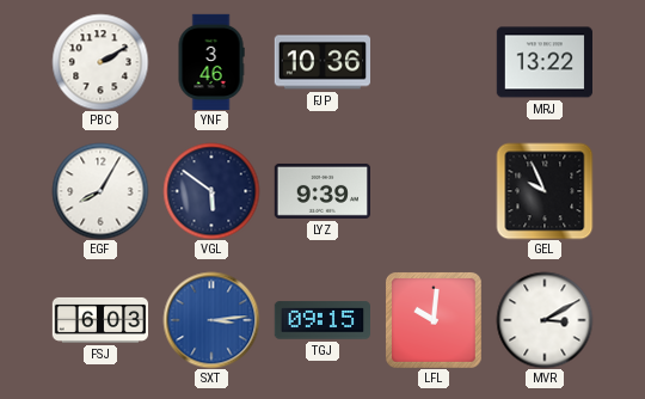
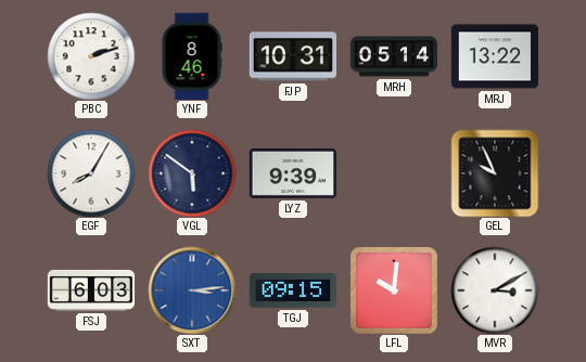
PBC: 2:10 -> 2:12 (91, 56)
YNF: 3:46 -> 8:46 (192, 56)
FJP: 10:36 -> 10:31 (292, 56)
MRH: none -> 05:14 (394, 56)
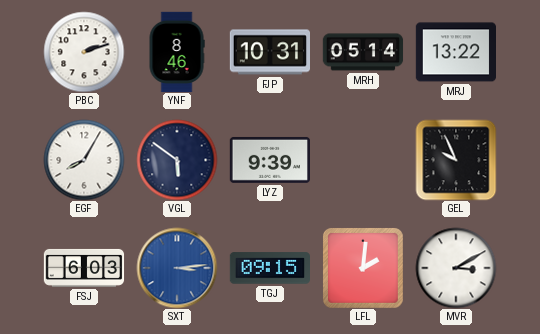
LFL: 10:01 -> 2:01 (363, 268)
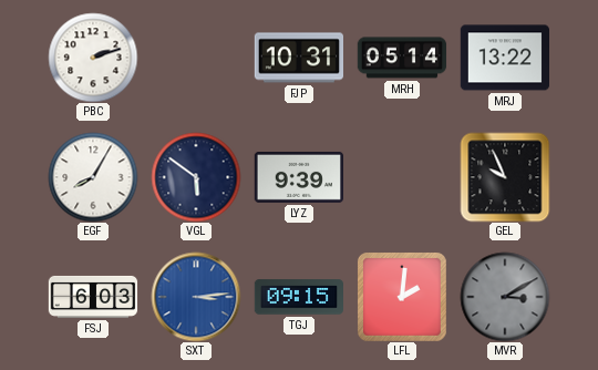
YNF: 8:46 -> none (177, 52)
MVR dial: white -> grey (505, 297)
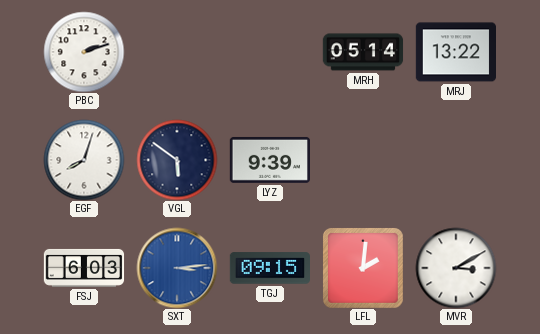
FJP: 10:31 -> none (298, 58)
EGF: 8:05 -> 8:03 (84, 160)
GEL: 9:56 -> none (505, 177)
MVR dial: grey -> white (456, 268)
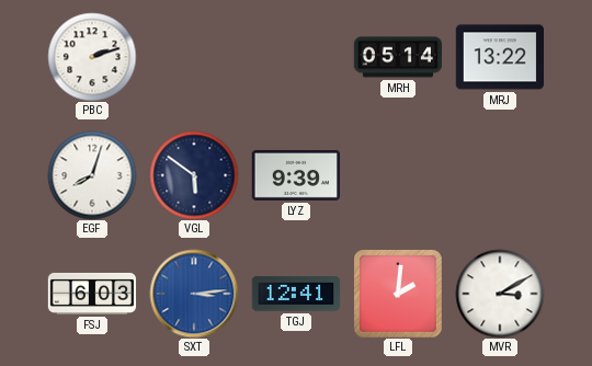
TGJ: 09:15 -> 12:41 (295, 294)
